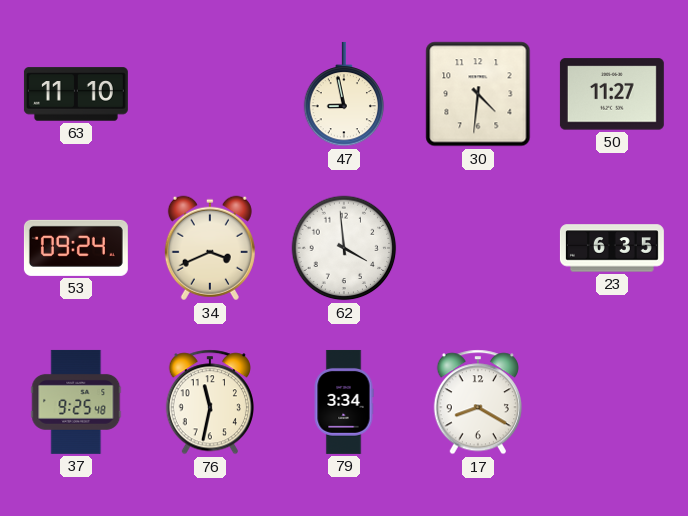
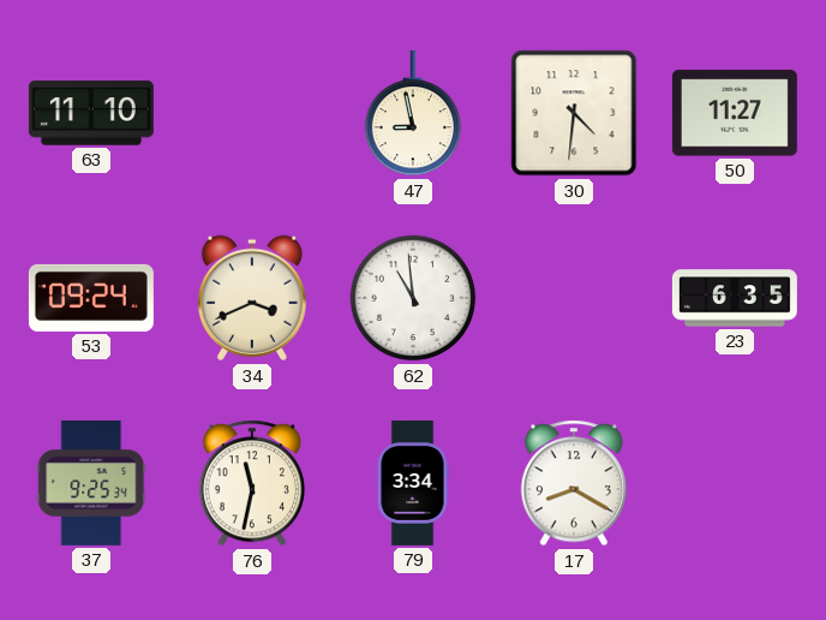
62: 3:59 -> 10:59 (413, 298)
37: 9:25:48 -> 9:25:34 (91, 483)
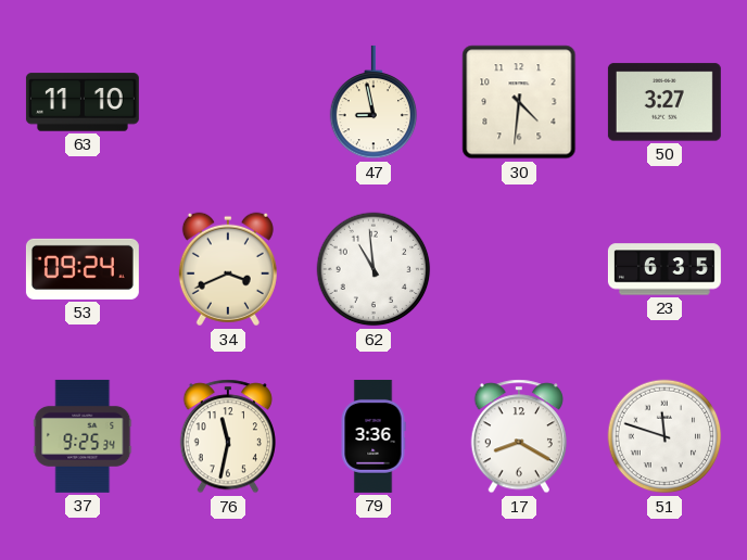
50: 11:27 -> 3:27 (664, 102)
79: 3:34 -> 3:36 (373, 436)
51: none -> 11:48 (664, 436)
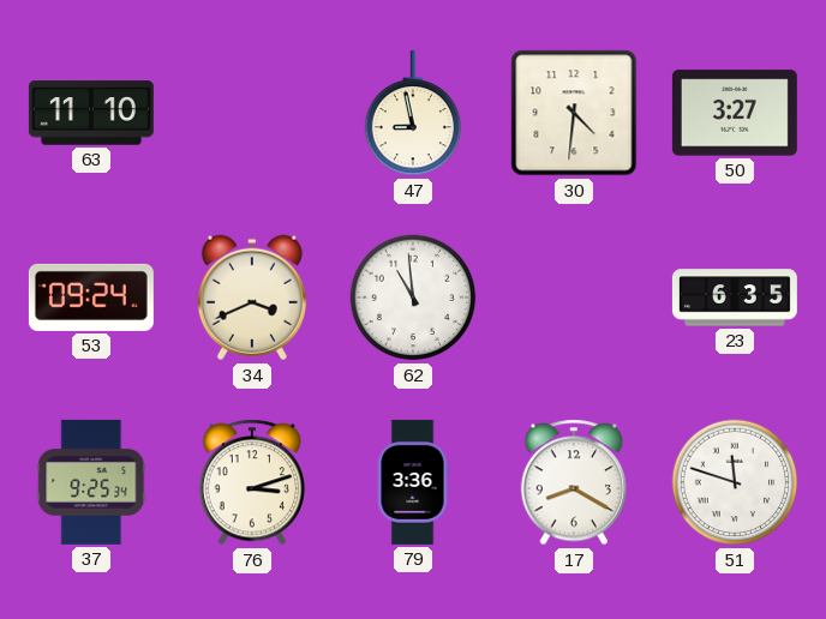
76: 11:32 -> 3:12 (251, 482)
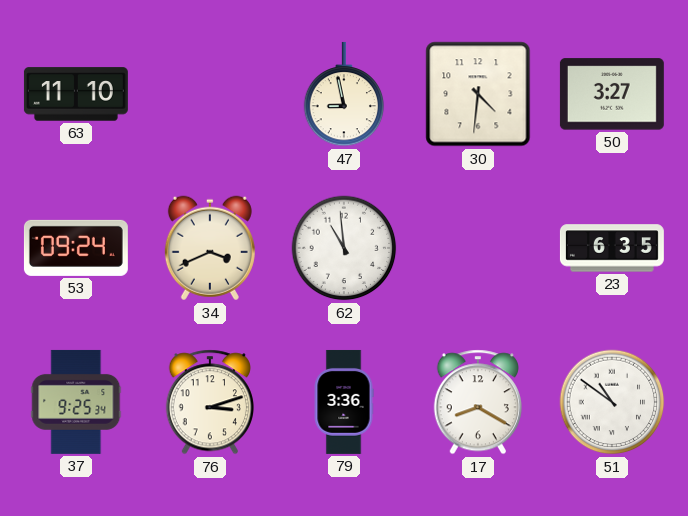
51: 11:48 -> 10:51 (612, 402)
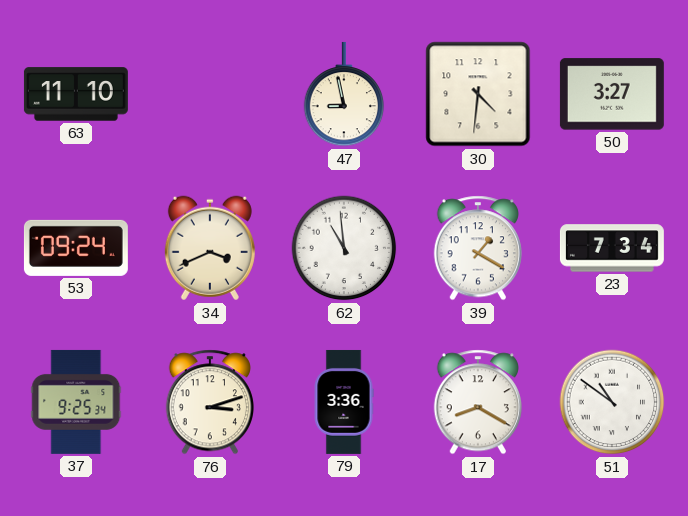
39: none -> 1:20 (477, 248)
23: 6:35 -> 7:34 (612, 248)
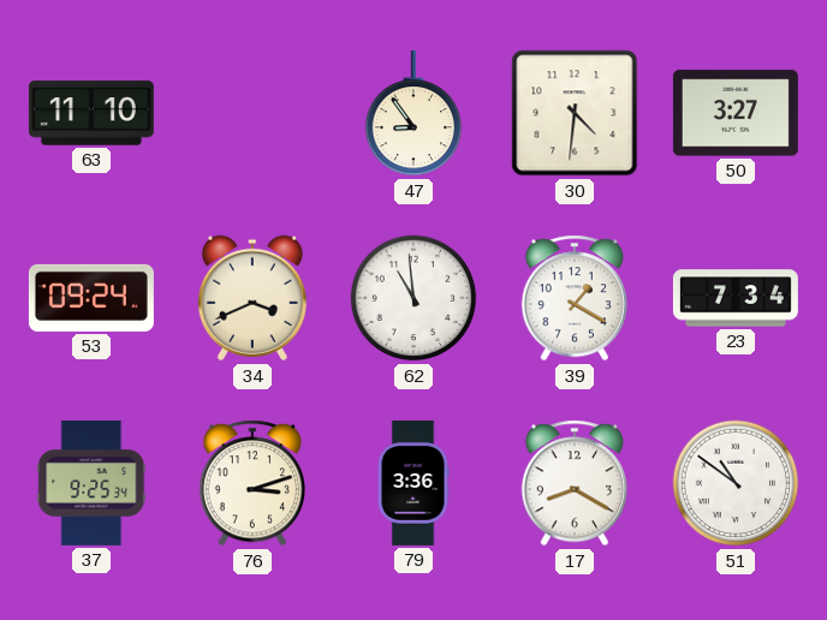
47: 8:58 -> 8:54 (413, 113)
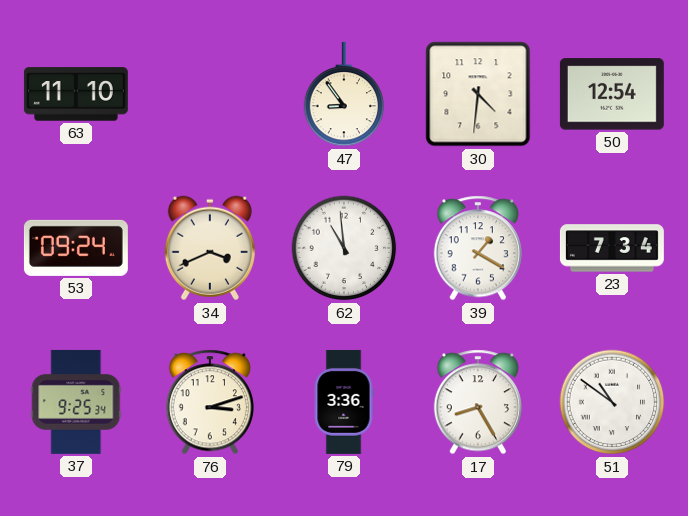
50: 3:27 -> 12:54 (612, 94)
17: 8:20 -> 8:25 (477, 402)
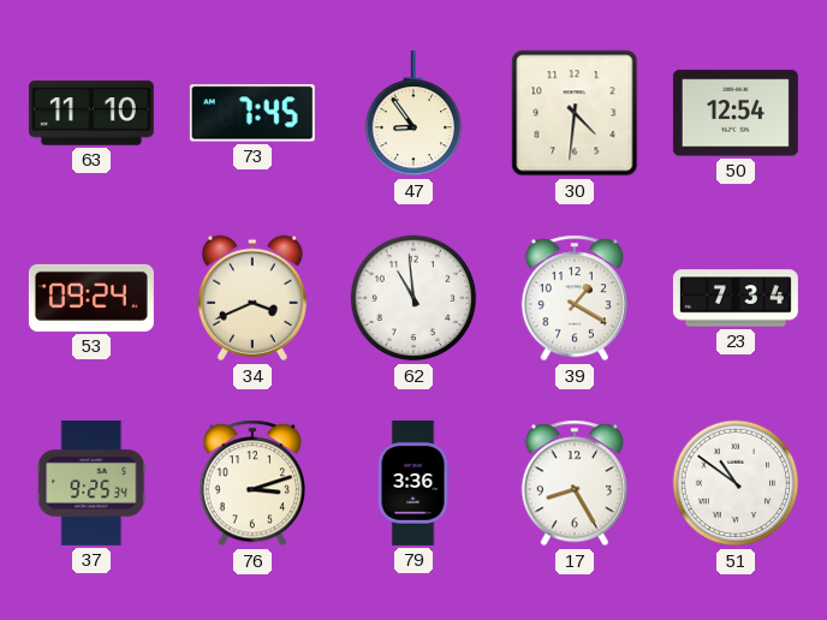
73: none -> 7:45 (252, 113)
